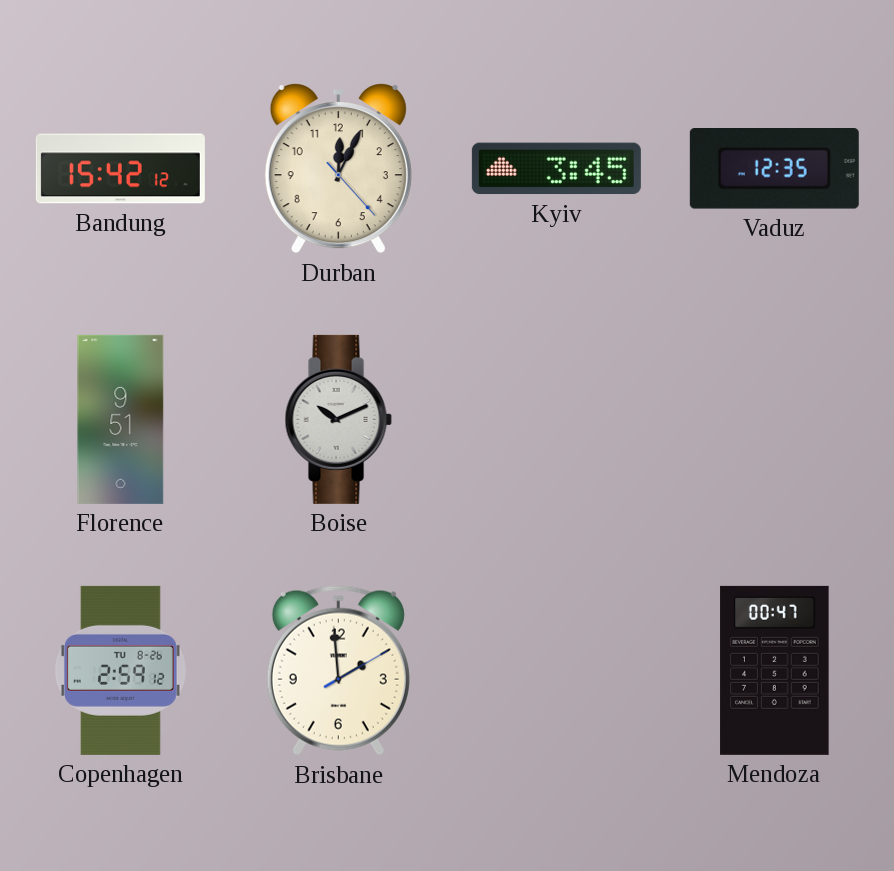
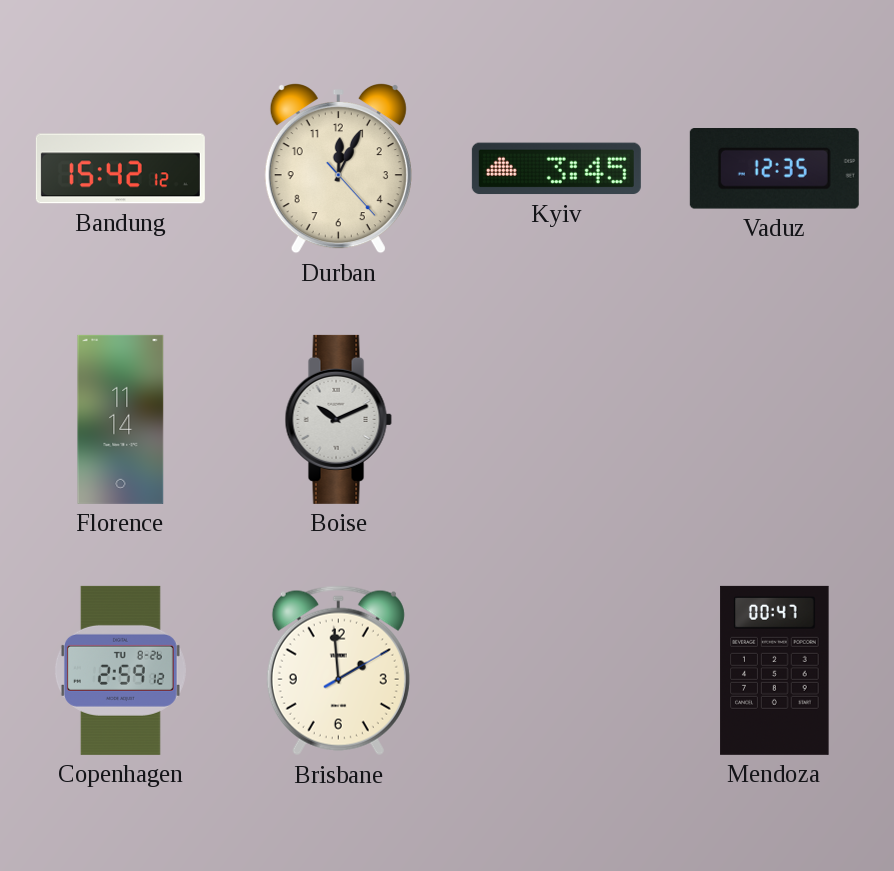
Florence: 9:51 -> 11:14 (121, 419)
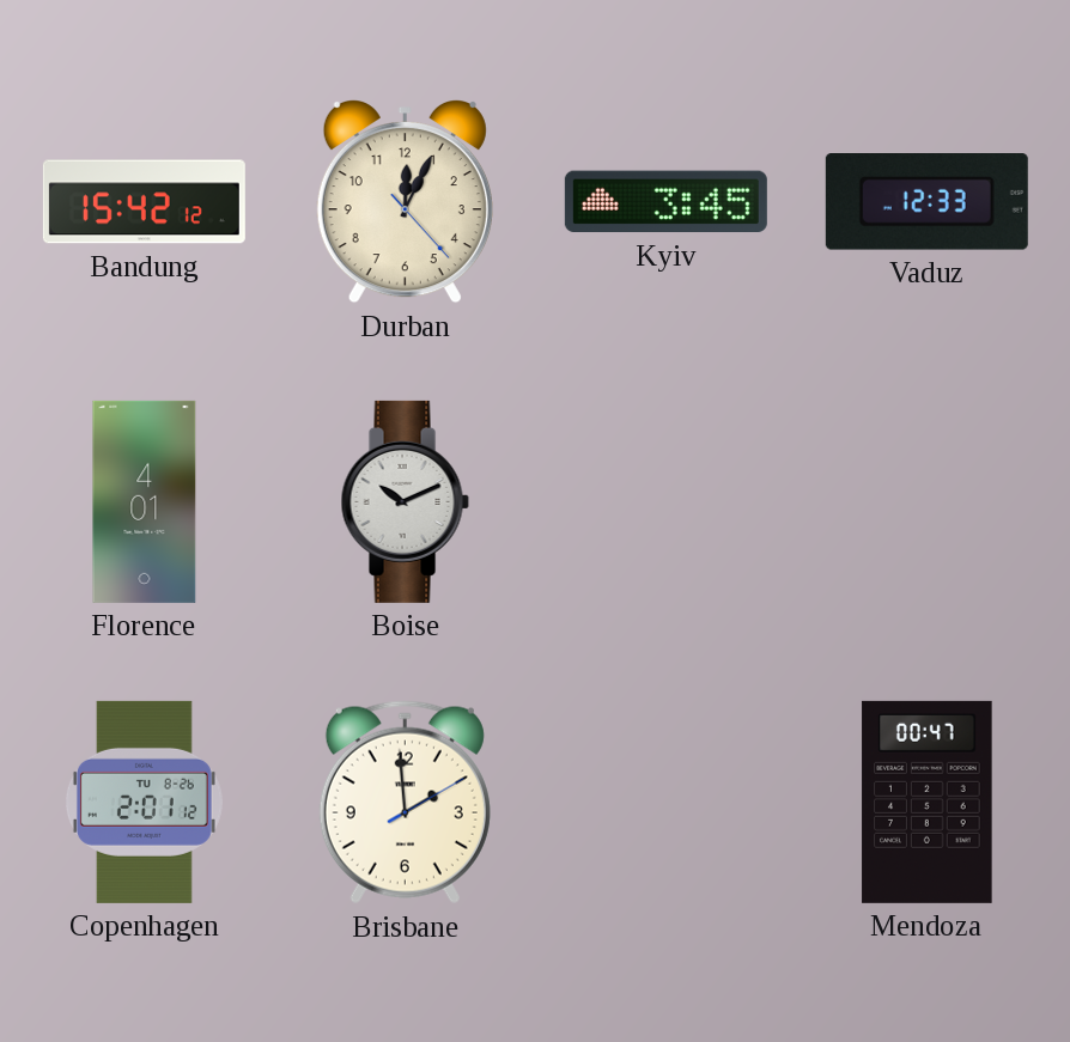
Vaduz: 12:35 -> 12:33 (926, 202)
Florence: 11:14 -> 4:01 (145, 501)
Copenhagen: 2:59 -> 2:01 (144, 802)
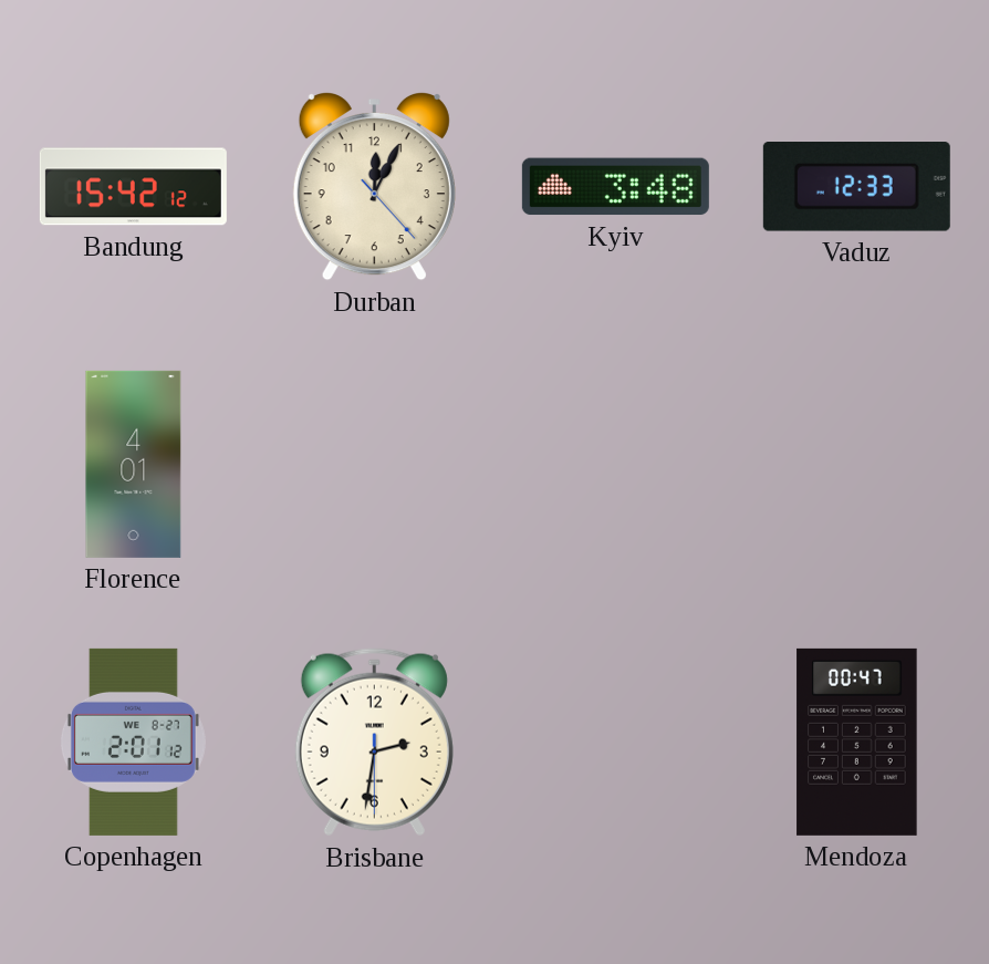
Kyiv: 3:45 -> 3:48 (615, 187)
Boise: 10:11 -> none (405, 501)
Copenhagen date: TU 8-26 -> WE 8-27 (133, 742)
Brisbane: 1:59 -> 2:31 (374, 743)
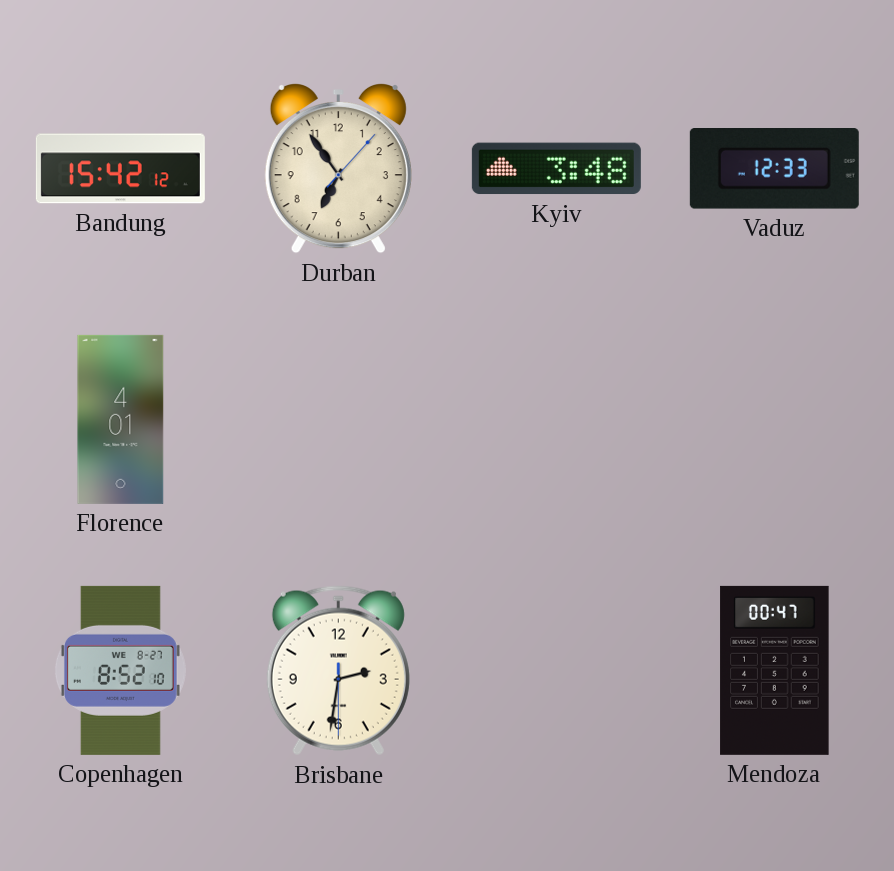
Durban: 12:04 -> 6:54 (338, 169)
Copenhagen: 2:01 -> 8:52 (120, 670)
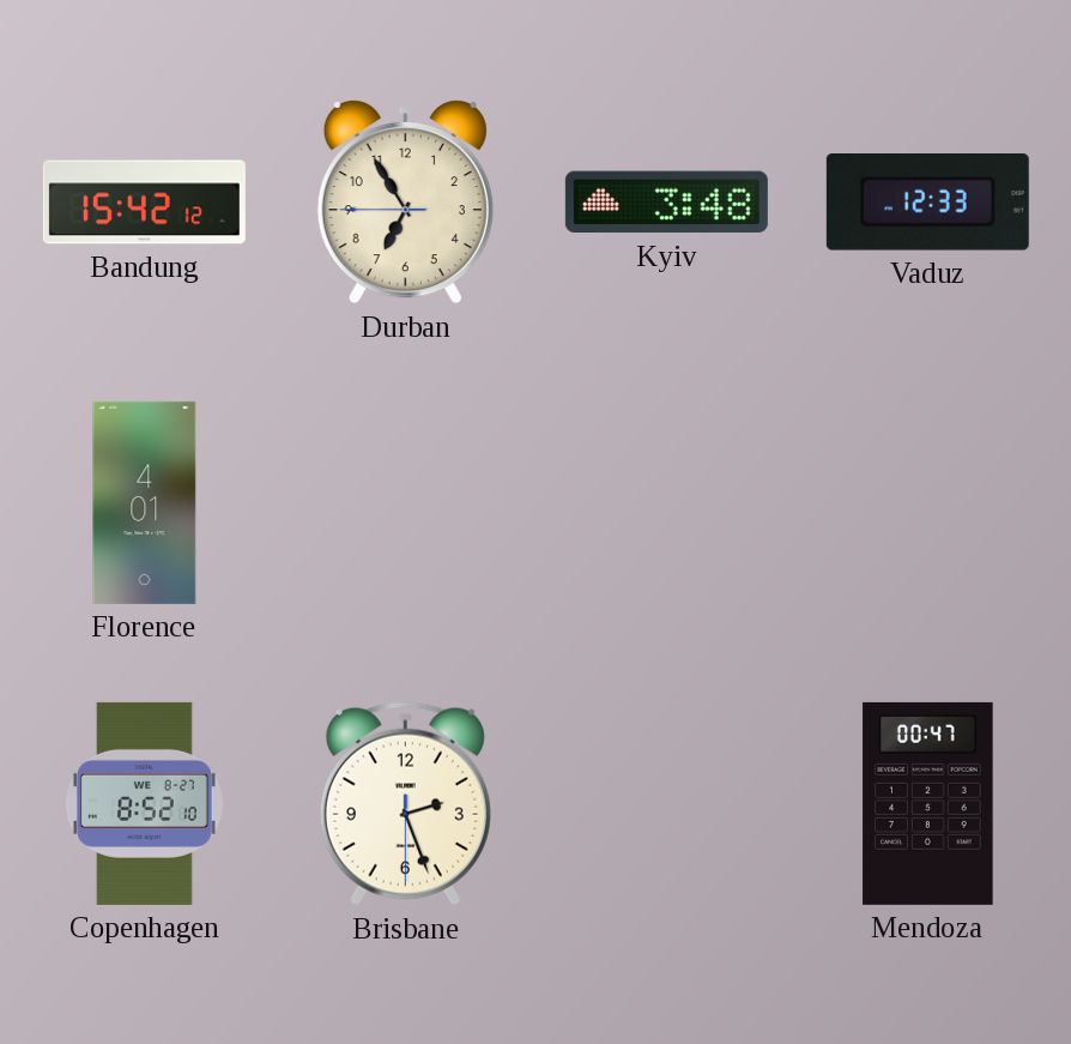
Durban: 6:54:07 -> 6:54:45 (405, 203)
Brisbane: 2:31 -> 2:26 (405, 804)
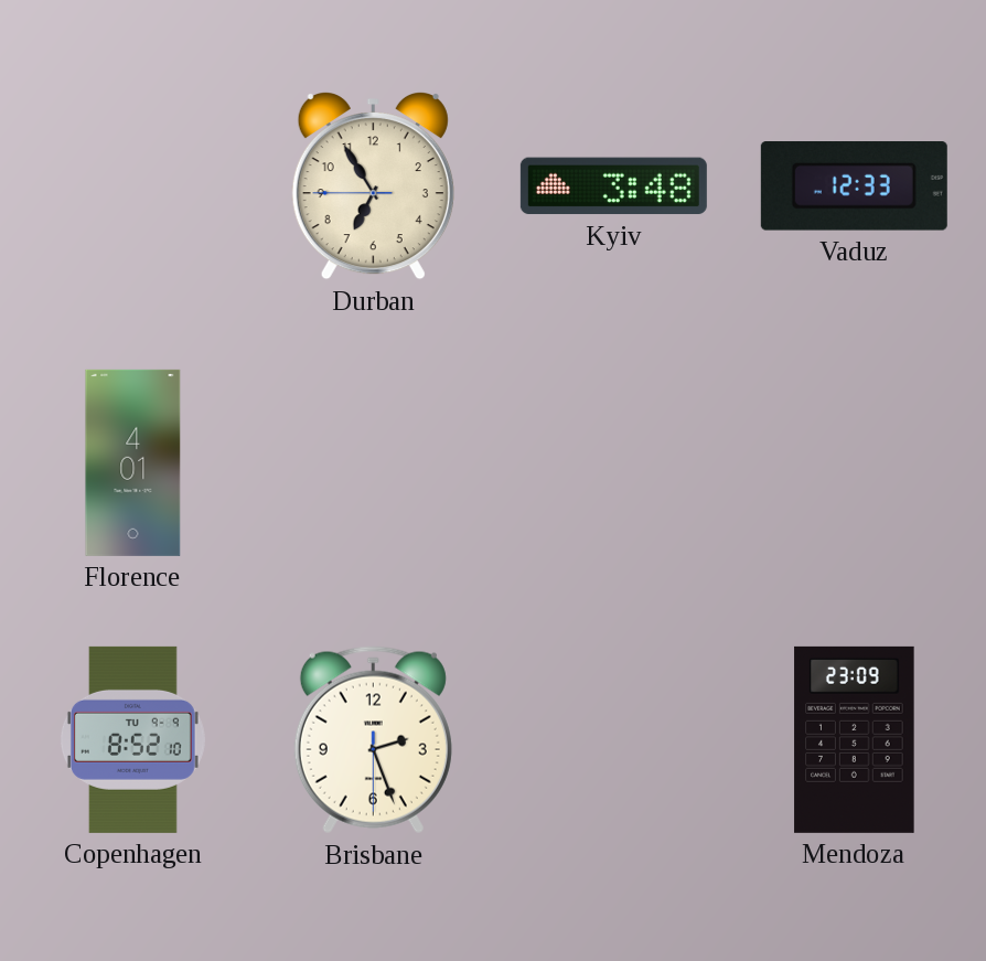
Bandung: 15:42 -> none (144, 203)
Copenhagen date: WE 8-27 -> TU 9-9 (132, 739)
Mendoza: 00:47 -> 23:09 (855, 739)
